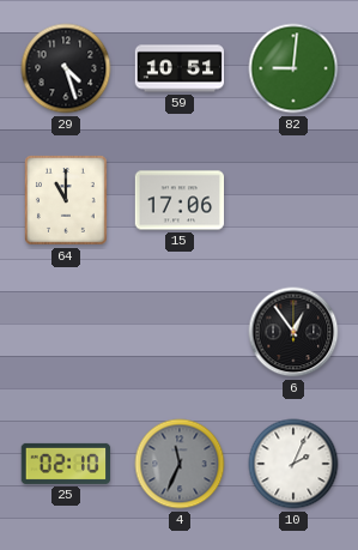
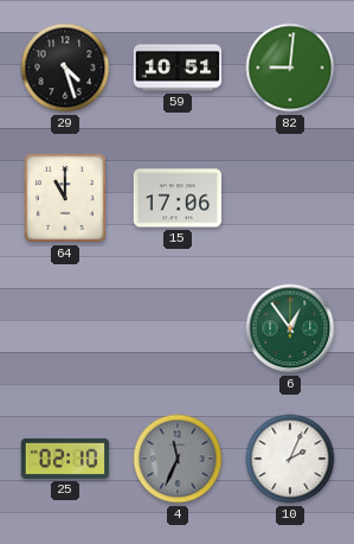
6 dial: black -> green (290, 328)
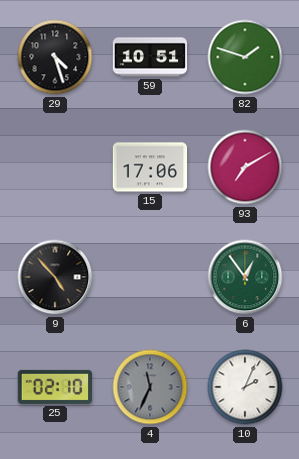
82: 9:01 -> 1:48 (245, 57)
64: 11:00 -> none (65, 199)
93: none -> 7:10 (245, 167)
9: none -> 4:53 (55, 277)
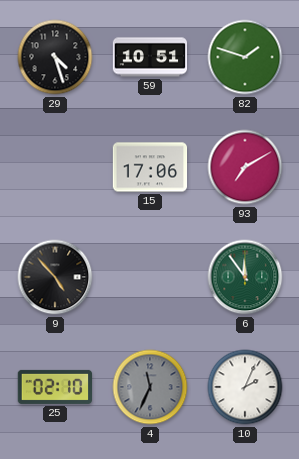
6: 12:54 -> 11:54 (245, 277)
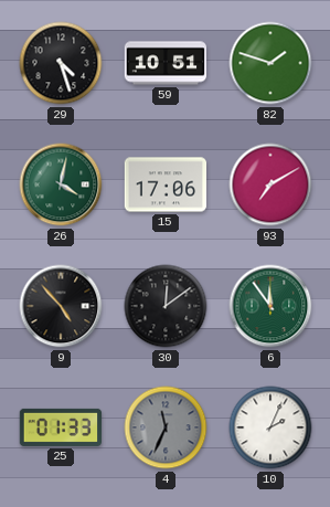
26: none -> 4:02 (61, 184)
30: none -> 12:09 (166, 306)
25: 02:10 -> 01:33 (61, 427)
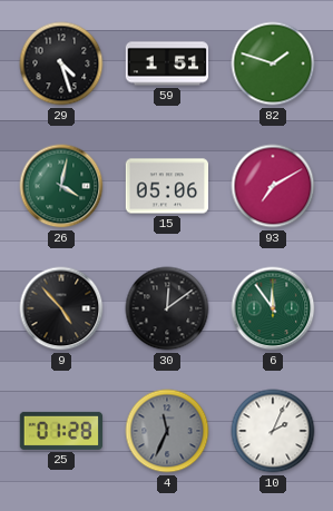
59: 10:51 -> 1:51 (167, 63)
15: 17:06 -> 05:06 (167, 186)
25: 01:33 -> 01:28 (61, 431)
